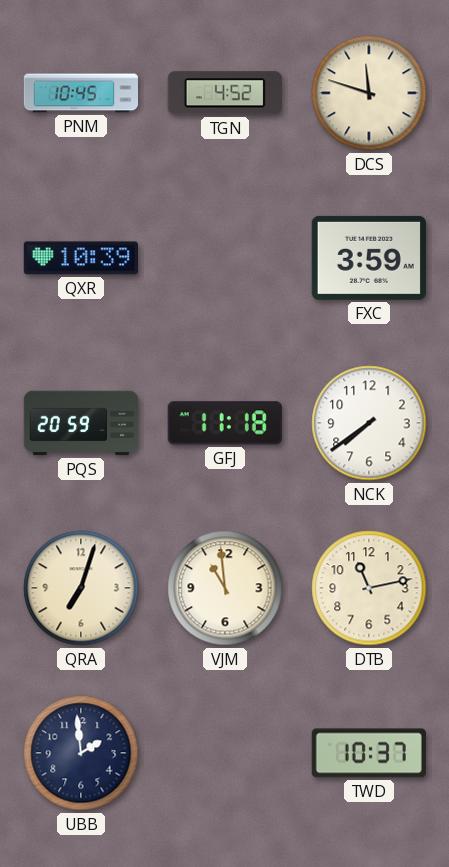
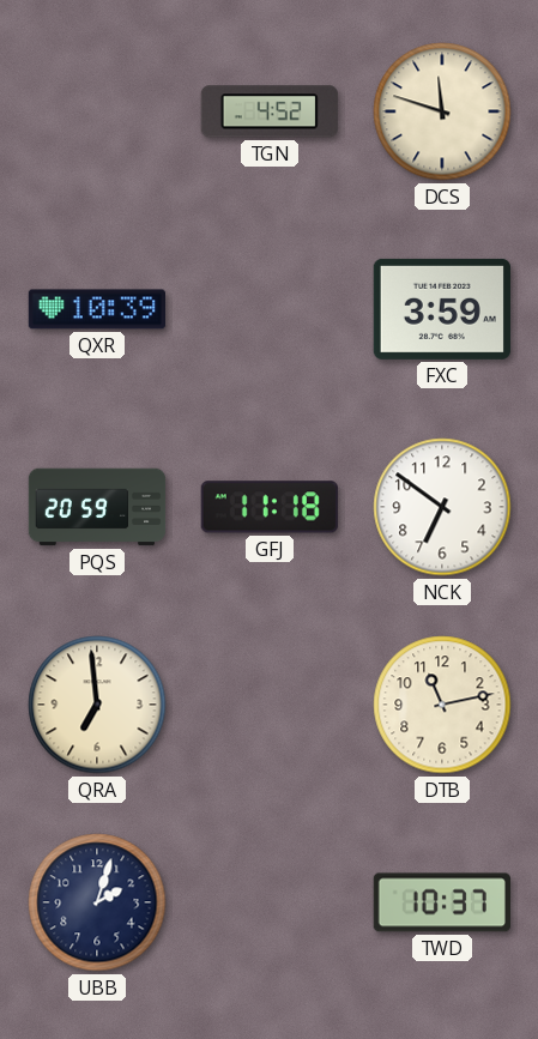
PNM: 10:45 -> none (81, 93)
NCK: 7:39 -> 6:51 (442, 507)
QRA: 7:03 -> 6:59 (97, 705)
VJM: 10:59 -> none (225, 588)
UBB: 1:59 -> 2:03 (97, 902)
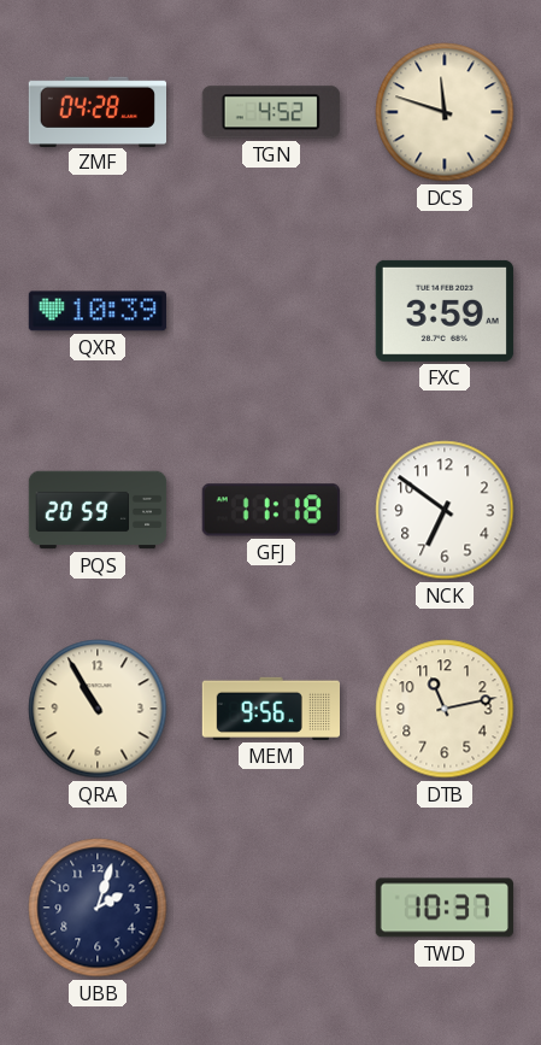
ZMF: none -> 04:28 (96, 111)
QRA: 6:59 -> 10:55 (98, 709)
MEM: none -> 9:56 (270, 709)
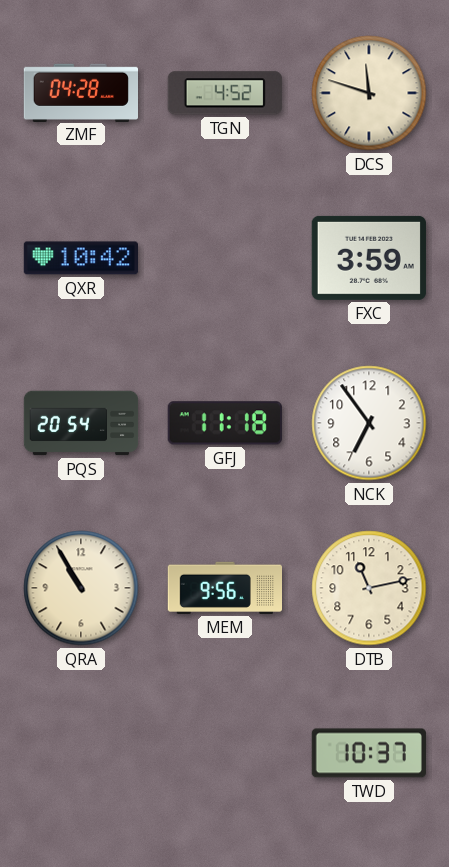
QXR: 10:39 -> 10:42 (80, 258)
PQS: 20:59 -> 20:54 (81, 423)
NCK: 6:51 -> 6:54 (369, 423)
UBB: 2:03 -> none (98, 908)
